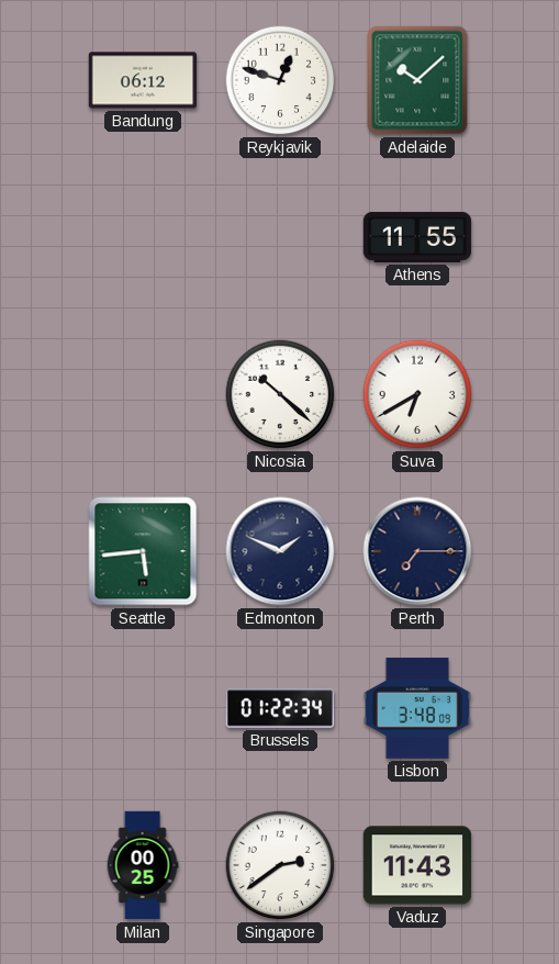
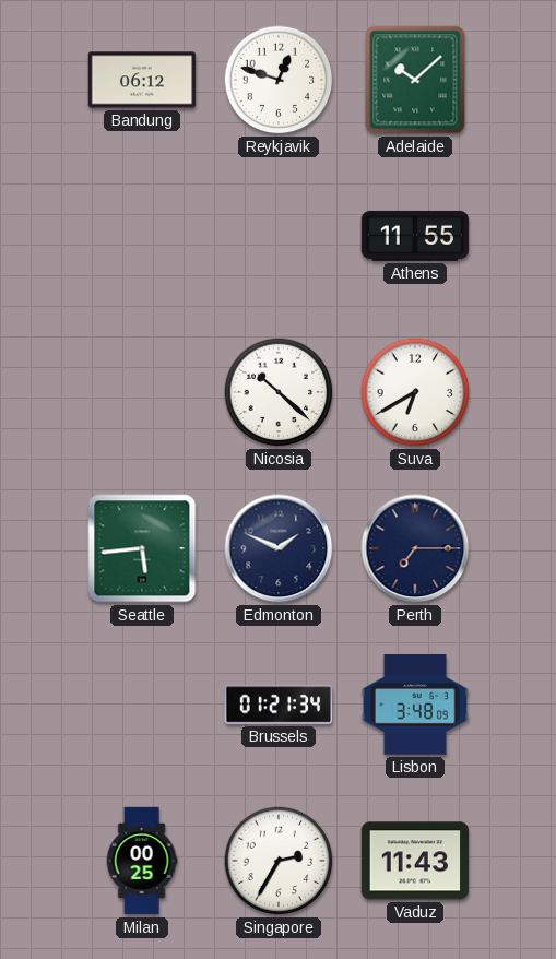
Brussels: 01:22 -> 01:21 (279, 705)
Singapore: 2:39 -> 2:35 (279, 861)
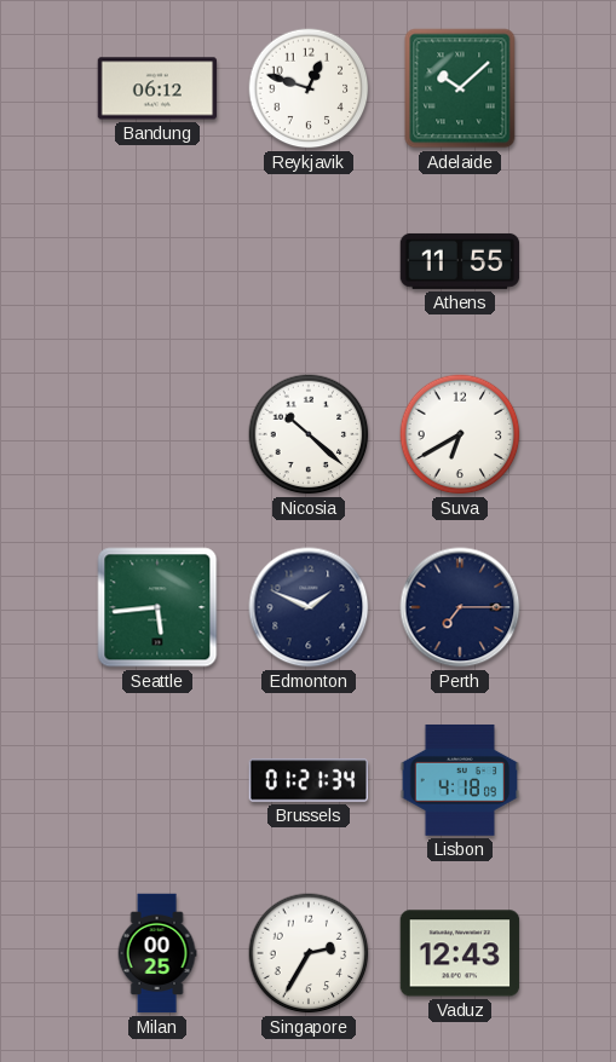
Lisbon: 3:48 -> 4:18 (460, 780)
Vaduz: 11:43 -> 12:43 (460, 953)
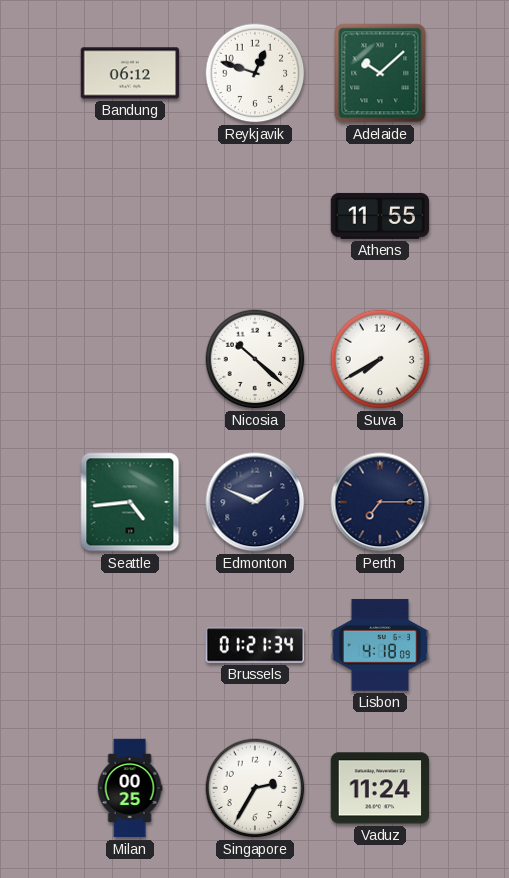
Suva: 6:40 -> 7:40 (380, 359)
Seattle: 5:44 -> 4:44 (130, 502)
Vaduz: 12:43 -> 11:24 (380, 788)
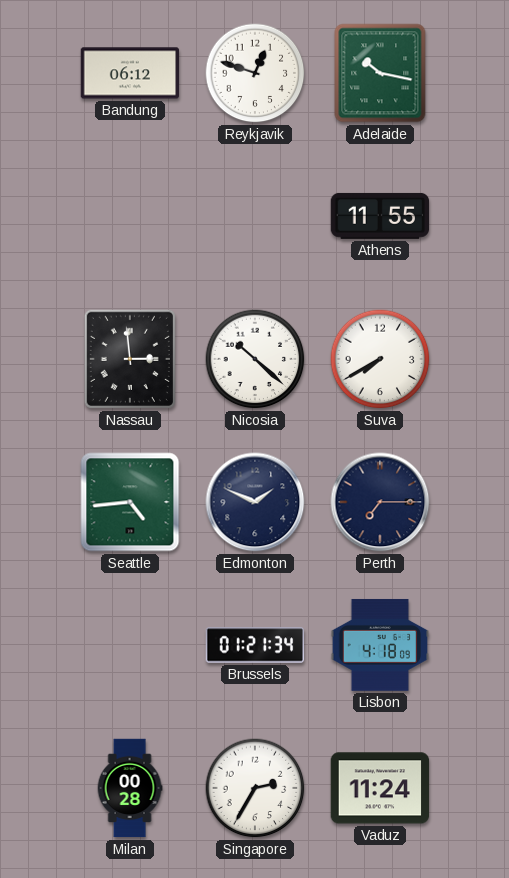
Adelaide: 10:08 -> 10:17 (380, 73)
Nassau: none -> 2:59 (130, 359)
Milan: 00:25 -> 00:28 (130, 788)
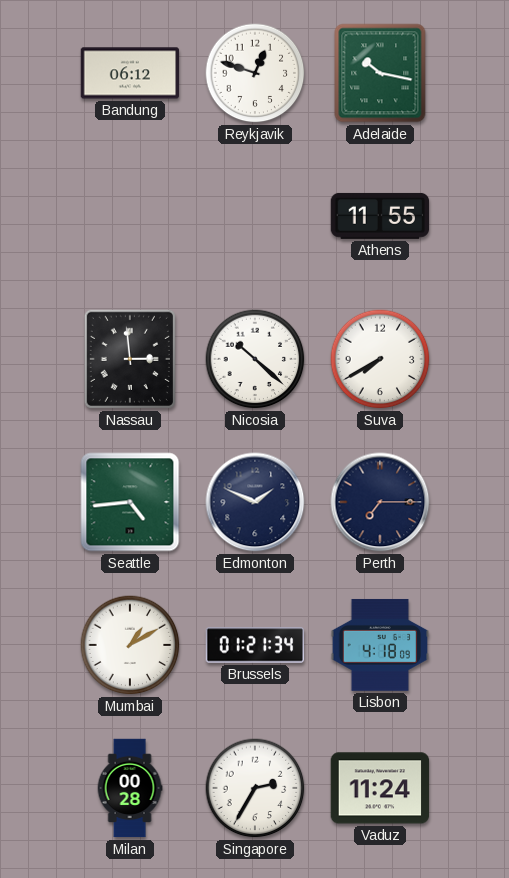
Mumbai: none -> 1:10 (130, 645)
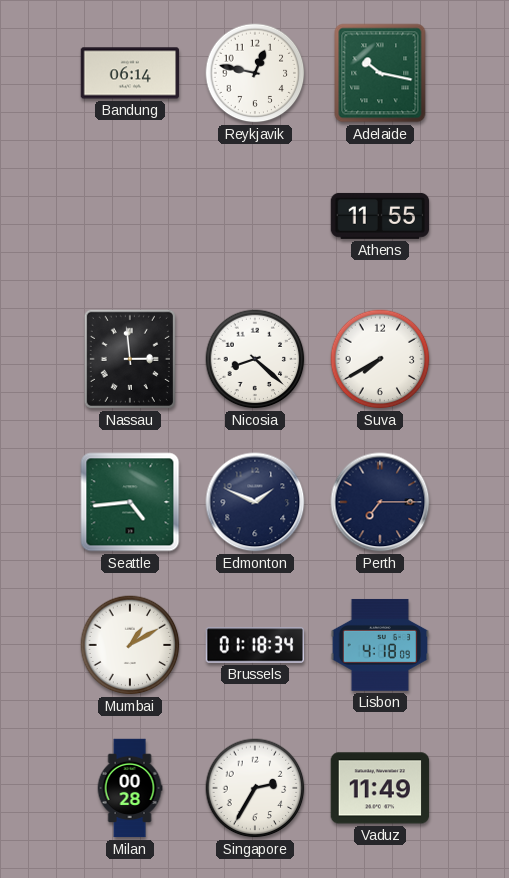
Bandung: 06:12 -> 06:14 (130, 73)
Reykjavik: 12:48 -> 12:47 (255, 73)
Nicosia: 10:22 -> 8:22 (255, 359)
Brussels: 01:21 -> 01:18 (255, 645)
Vaduz: 11:24 -> 11:49 (380, 788)
